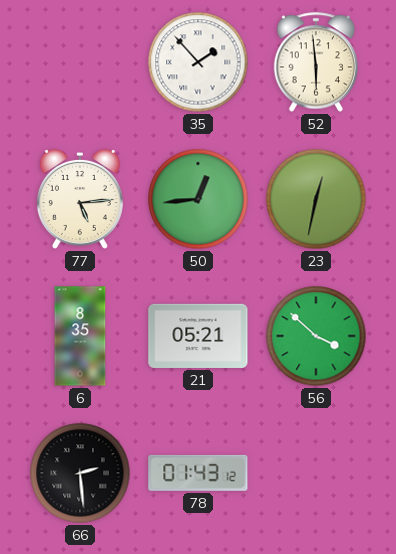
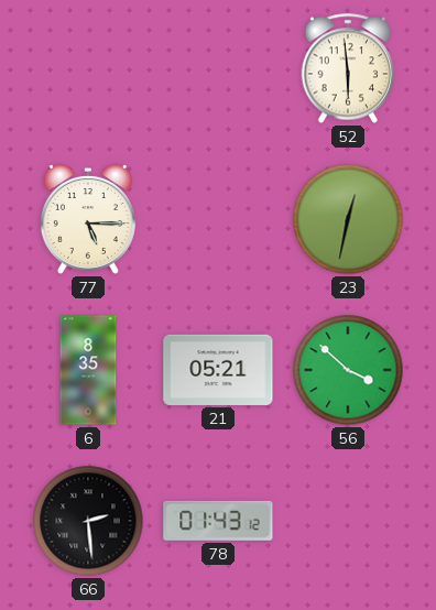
35: 1:53 -> none (198, 62)
77: 5:14 -> 5:15 (88, 219)
50: 12:44 -> none (198, 199)
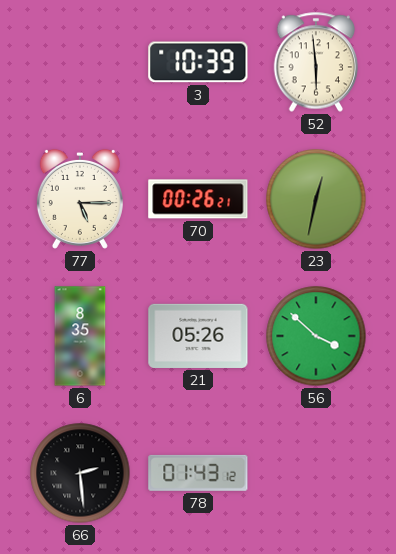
3: none -> 10:39 (198, 62)
70: none -> 00:26 (198, 199)
21: 05:21 -> 05:26 (198, 336)
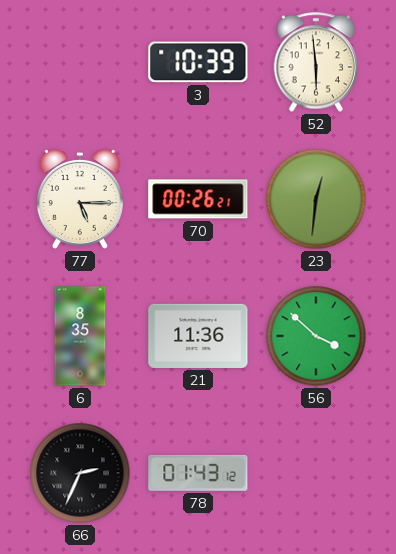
23: 12:32 -> 12:31 (316, 199)
21: 05:26 -> 11:36 (198, 336)
66: 2:29 -> 2:34 (80, 473)
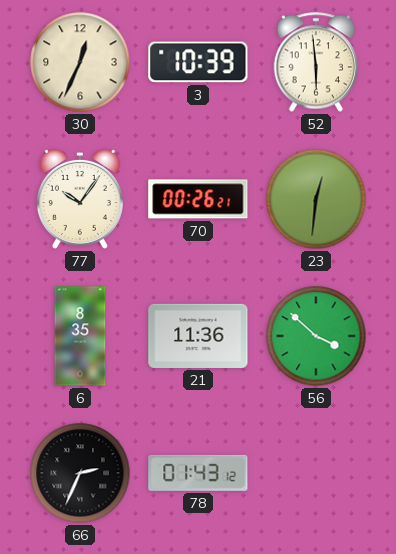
30: none -> 12:34 (80, 62)
77: 5:15 -> 10:06 (80, 199)
